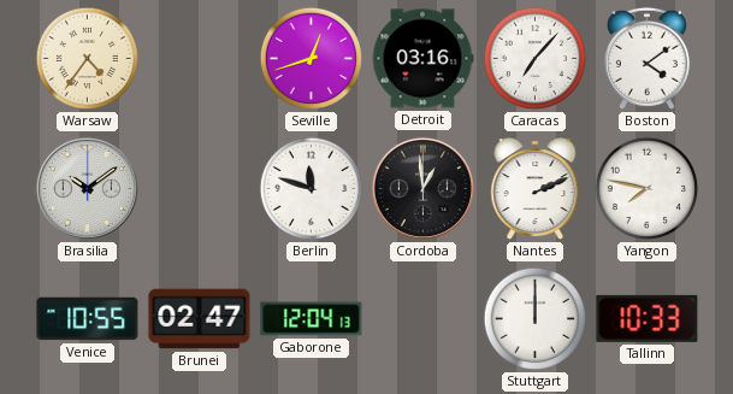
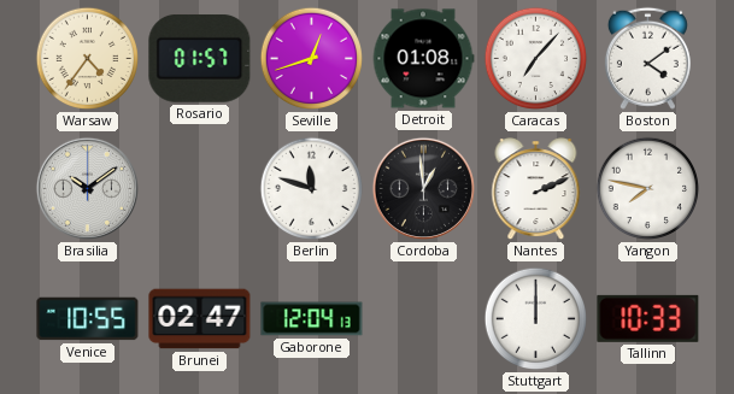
Rosario: none -> 01:57 (200, 58)
Detroit: 03:16 -> 01:08 (423, 59)
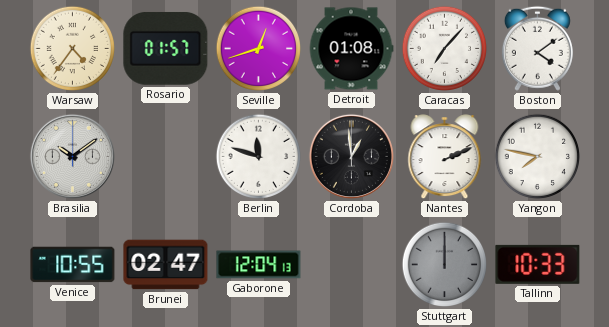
Stuttgart dial: white -> grey (445, 265)
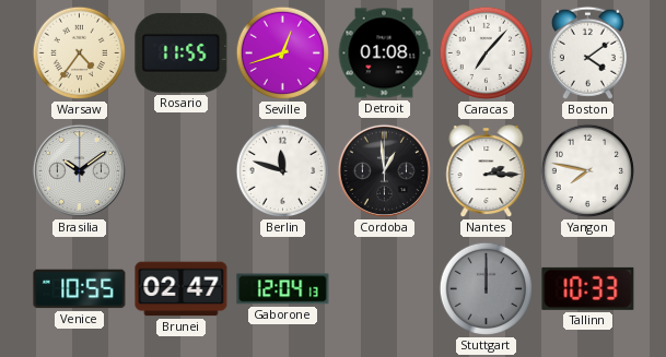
Rosario: 01:57 -> 11:55 (182, 52)
Nantes: 2:11 -> 2:15 (487, 171)
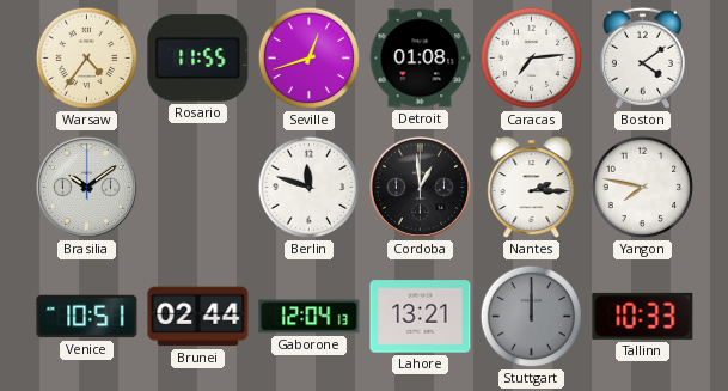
Caracas: 7:07 -> 7:14 (532, 59)
Venice: 10:55 -> 10:51 (87, 317)
Brunei: 02:47 -> 02:44 (198, 317)
Lahore: none -> 13:21 (421, 317)
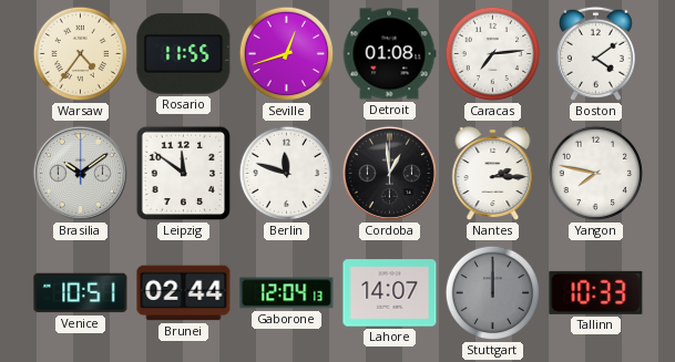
Leipzig: none -> 11:51 (184, 174)
Lahore: 13:21 -> 14:07 (390, 293)
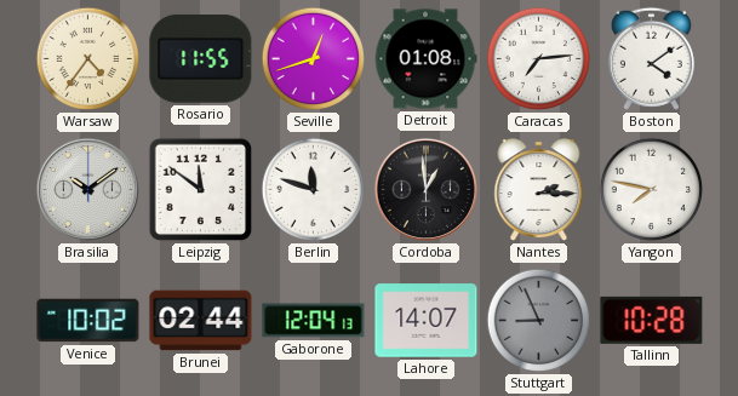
Venice: 10:51 -> 10:02 (88, 321)
Stuttgart: 12:00 -> 8:56 (539, 321)
Tallinn: 10:33 -> 10:28 (652, 320)
